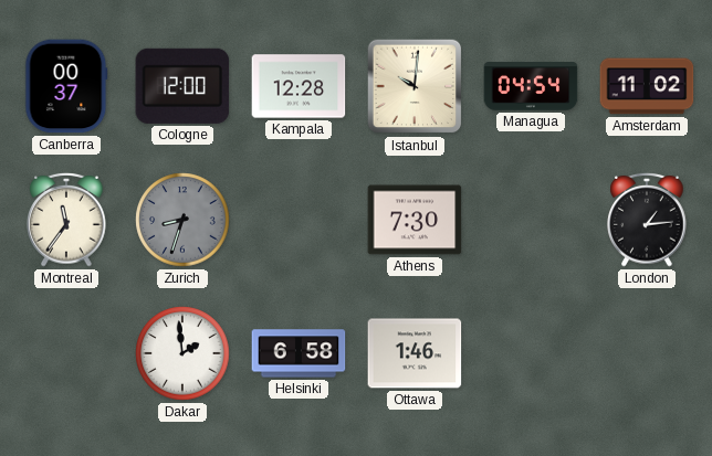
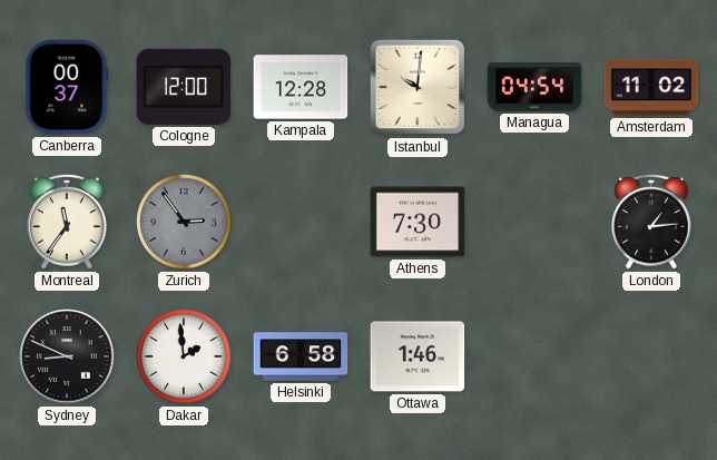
Zurich: 8:33 -> 2:54 (184, 222)
Sydney: none -> 8:49 (67, 356)
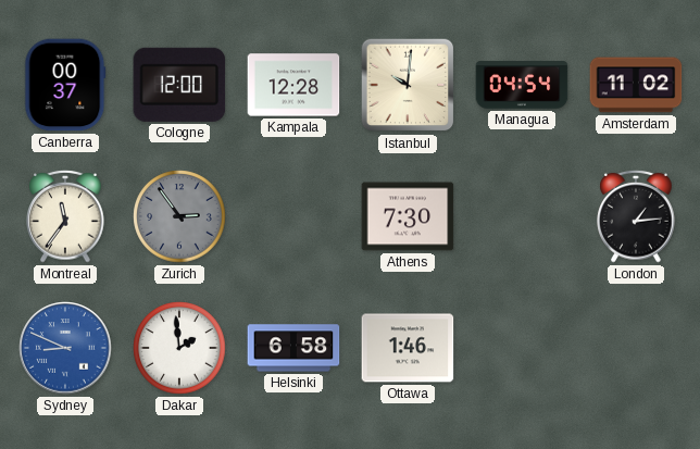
Sydney dial: black -> blue (65, 348)
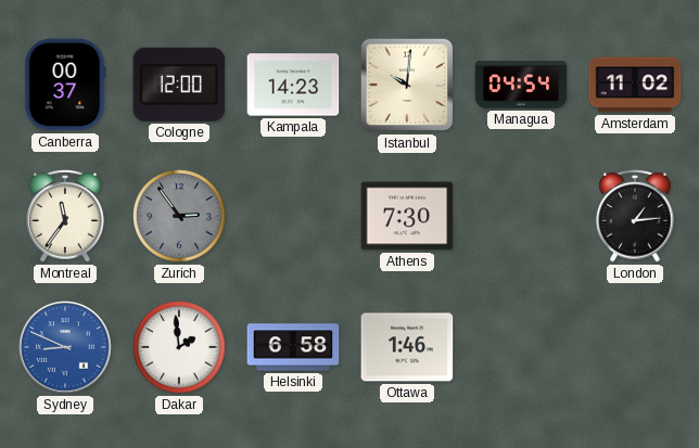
Kampala: 12:28 -> 14:23 (293, 85)
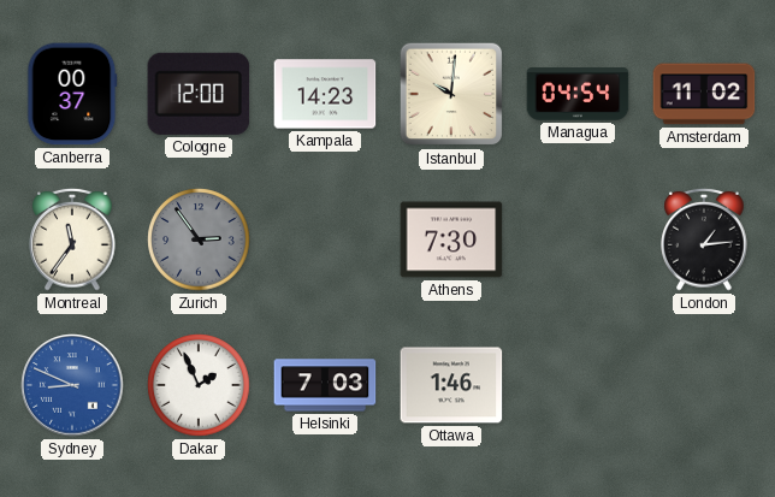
Dakar: 1:59 -> 1:56 (199, 385)
Helsinki: 6:58 -> 7:03 (325, 385)
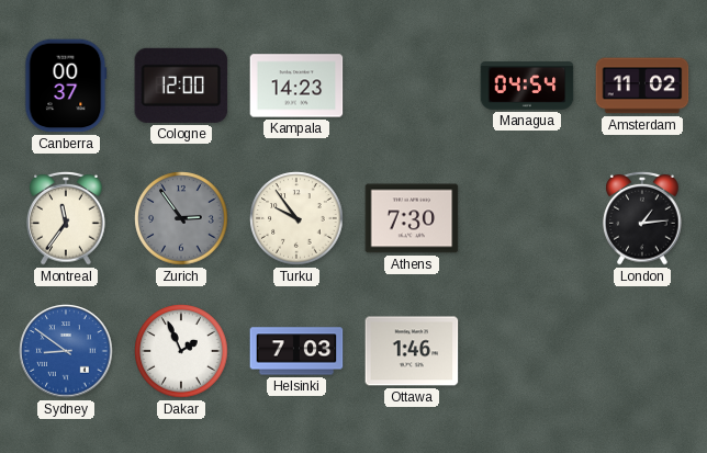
Istanbul: 10:01 -> none (451, 94)
Turku: none -> 9:54 (296, 218)
Sydney: 8:49 -> 8:51 (66, 351)
